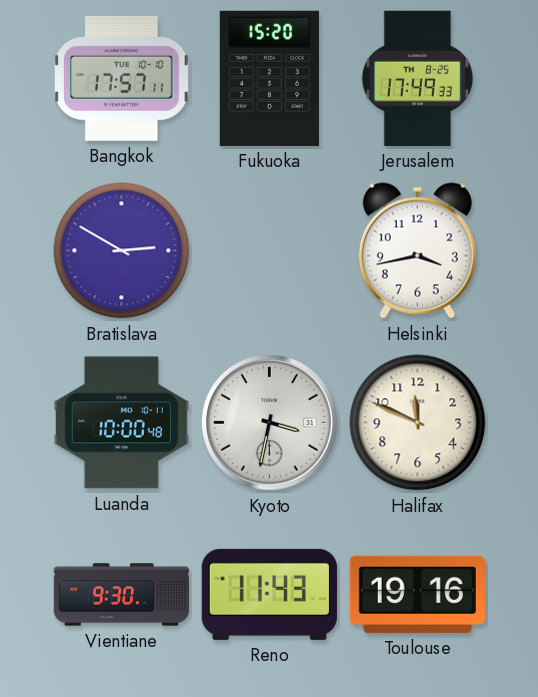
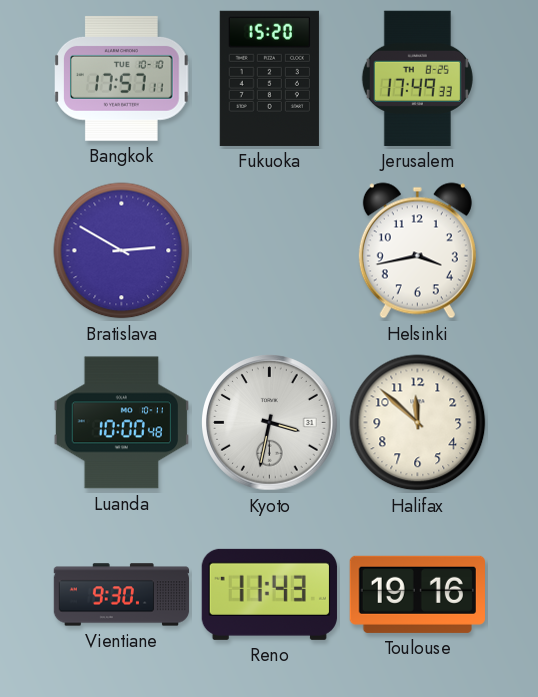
Halifax: 11:49 -> 11:52 (418, 423)
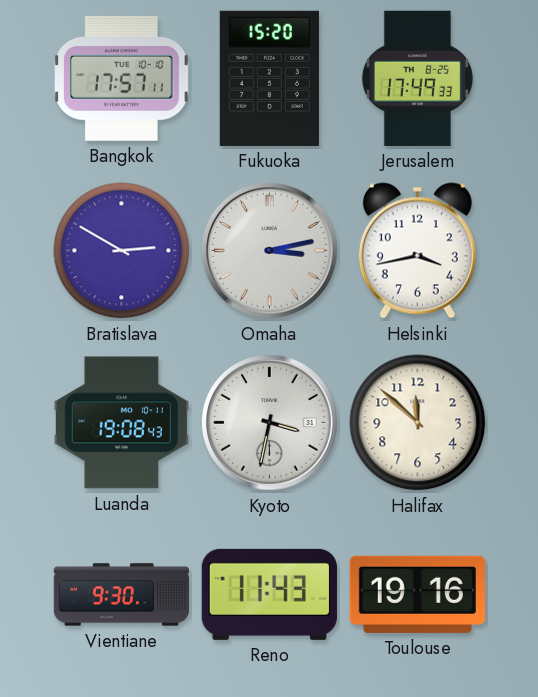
Omaha: none -> 3:13 (270, 251)
Luanda: 10:00 -> 19:08 (121, 423)
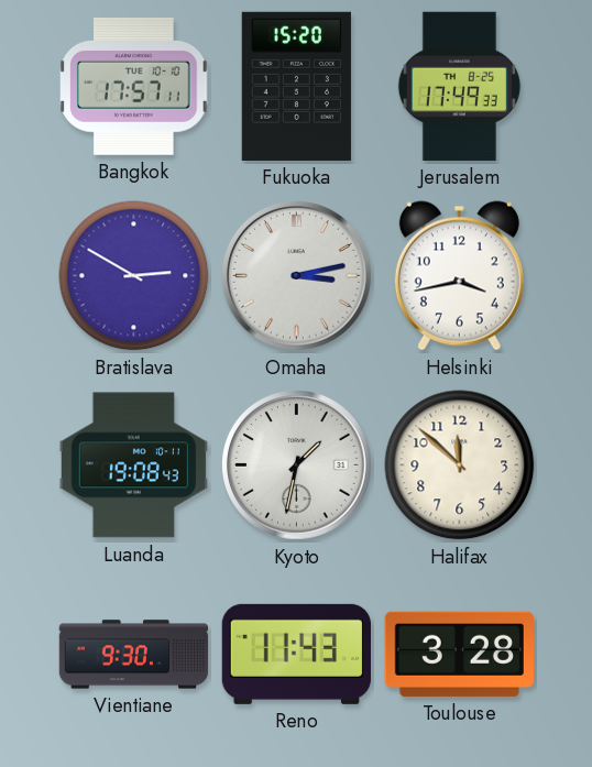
Kyoto: 3:32 -> 1:32 (297, 465)
Toulouse: 19:16 -> 3:28 (459, 654)
